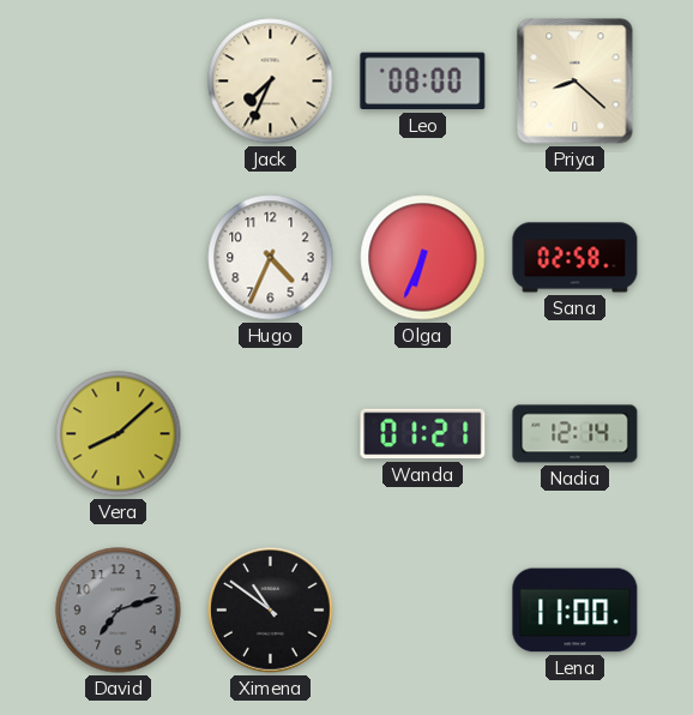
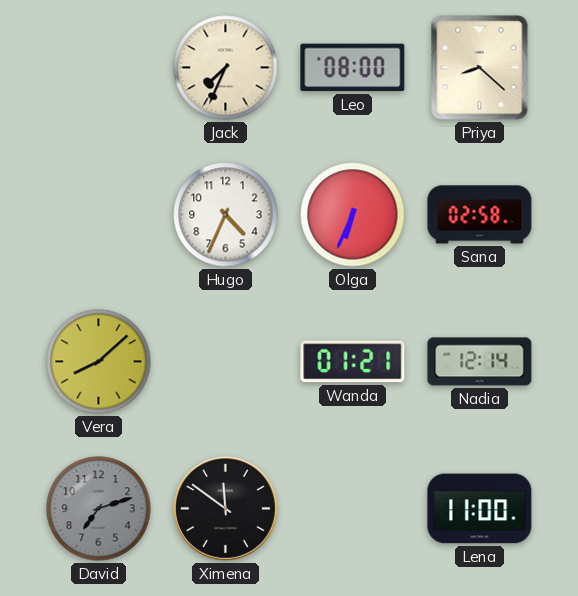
Ximena: 10:51 -> 11:51 (226, 509)
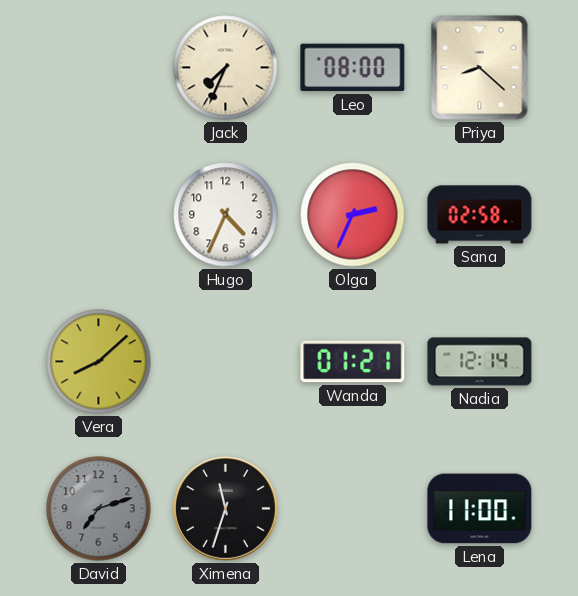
Olga: 6:34 -> 2:34 (353, 215)
Ximena: 11:51 -> 11:33 (226, 509)
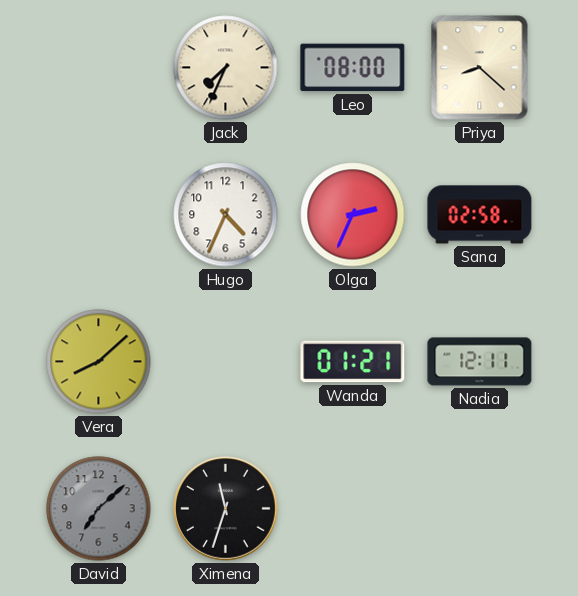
Nadia: 12:14 -> 12:11 (480, 362)
David: 7:12 -> 7:08 (99, 509)
Lena: 11:00 -> none (480, 509)
